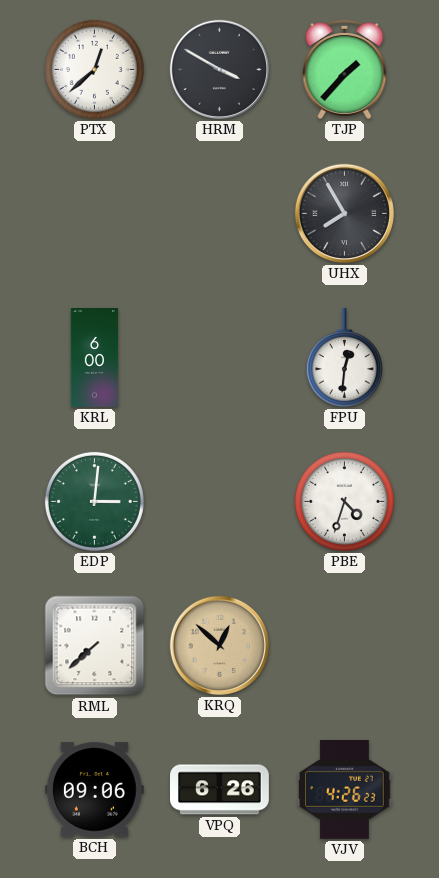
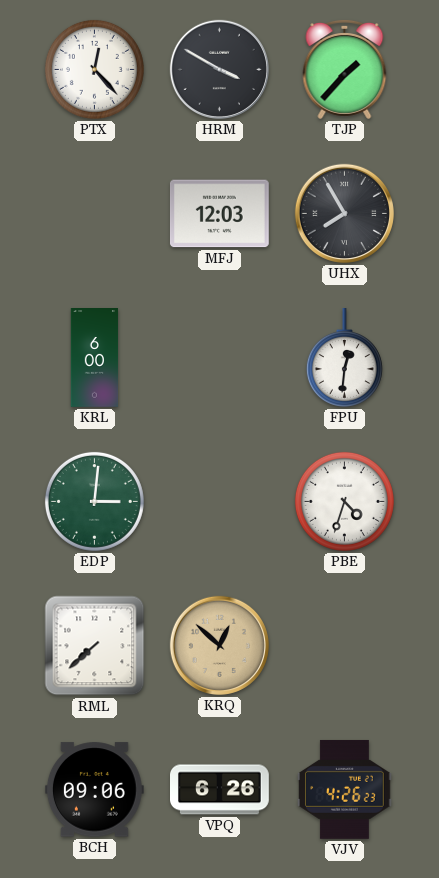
PTX: 12:38 -> 12:23 (94, 69)
MFJ: none -> 12:03 (219, 214)
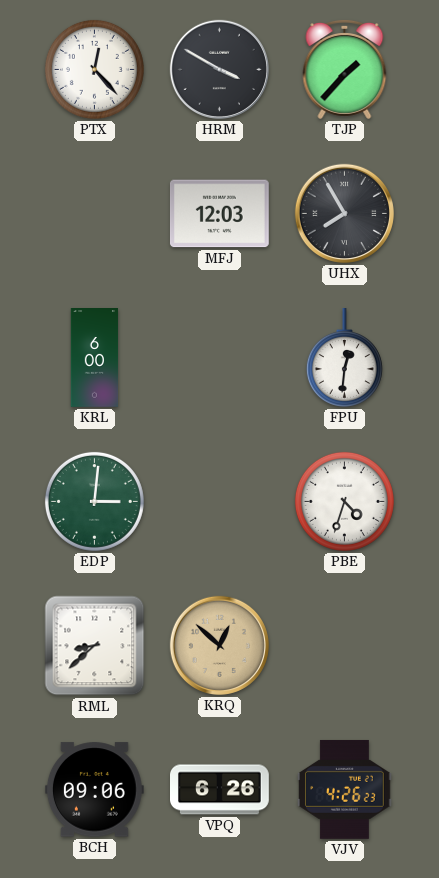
RML: 7:38 -> 8:38 (95, 646)
